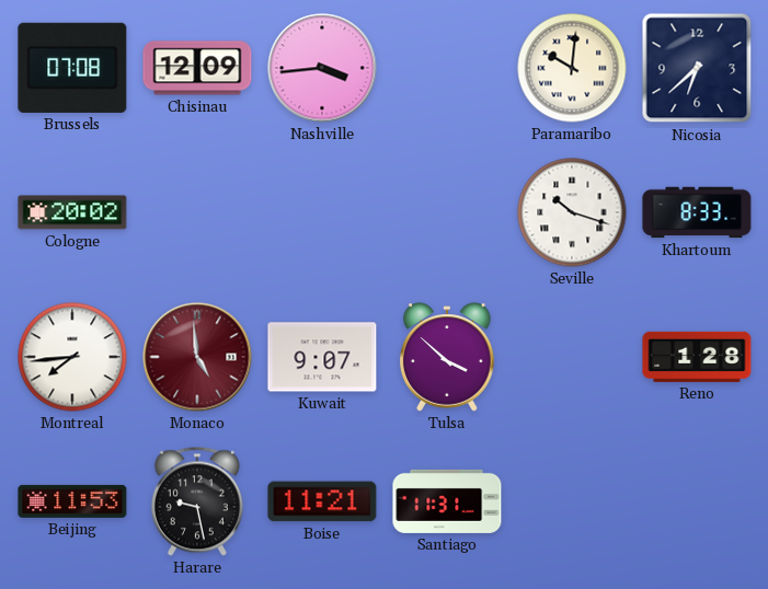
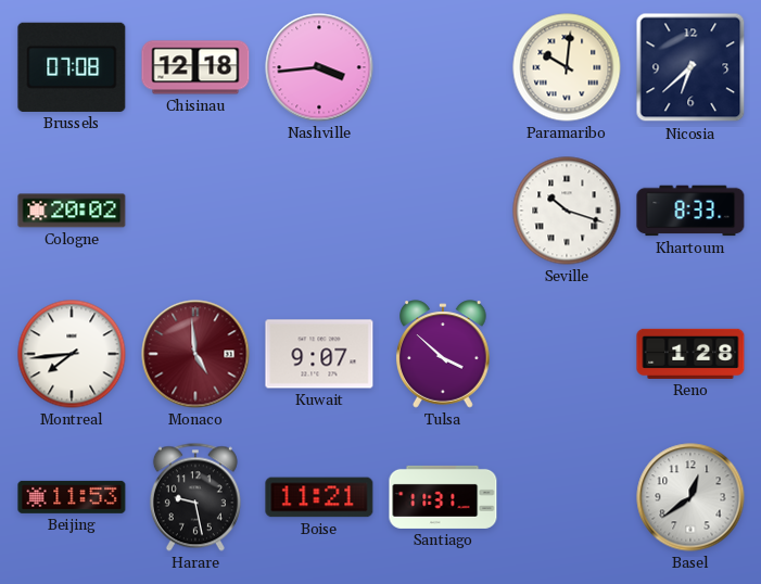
Chisinau: 12:09 -> 12:18 (195, 67)
Basel: none -> 12:39 (690, 497)
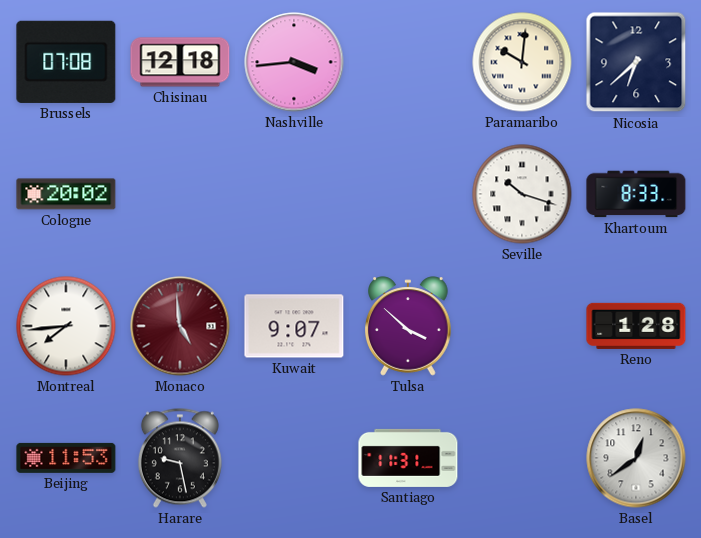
Boise: 11:21 -> none (319, 497)
